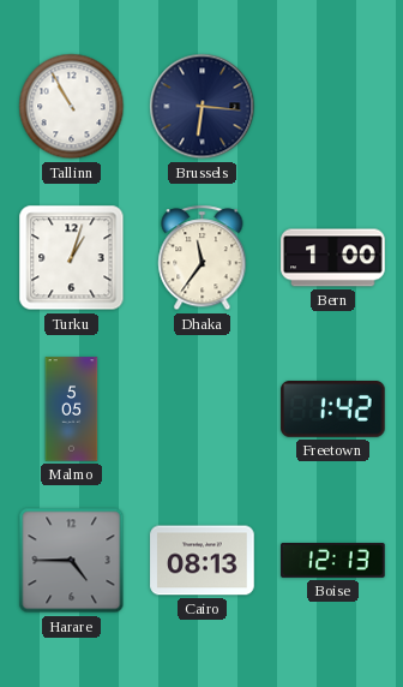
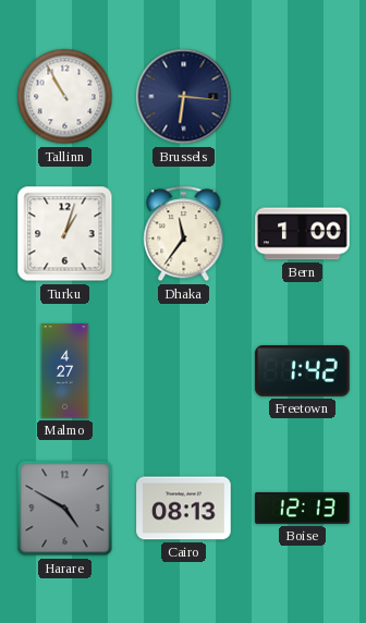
Malmo: 5:05 -> 4:27 (65, 371)
Harare: 4:45 -> 4:50 (65, 509)
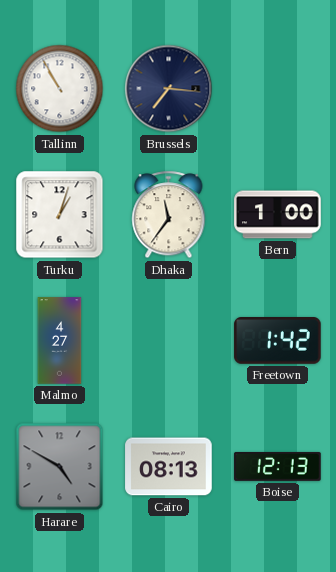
Brussels: 6:16 -> 7:16 (169, 89)
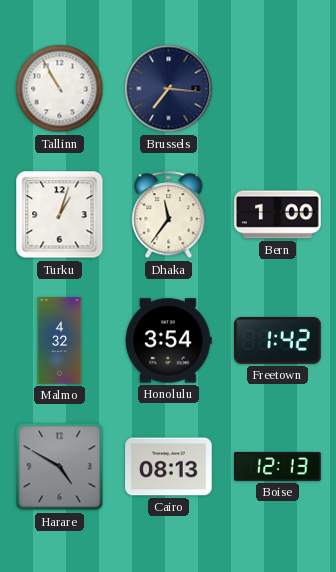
Malmo: 4:27 -> 4:32 (60, 341)
Honolulu: none -> 3:54 (169, 341)
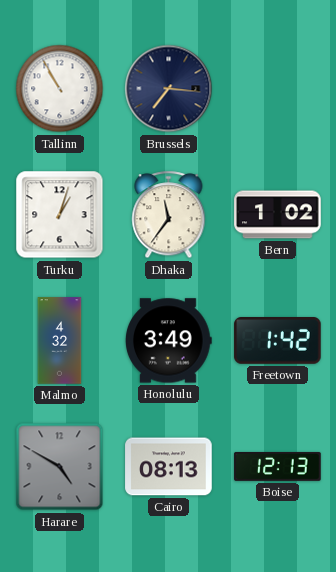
Bern: 1:00 -> 1:02 (278, 215)
Honolulu: 3:54 -> 3:49 (169, 341)
